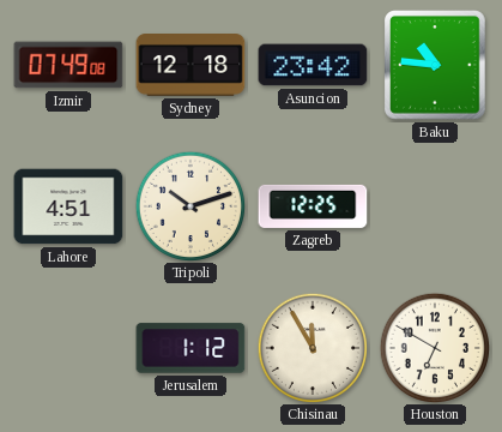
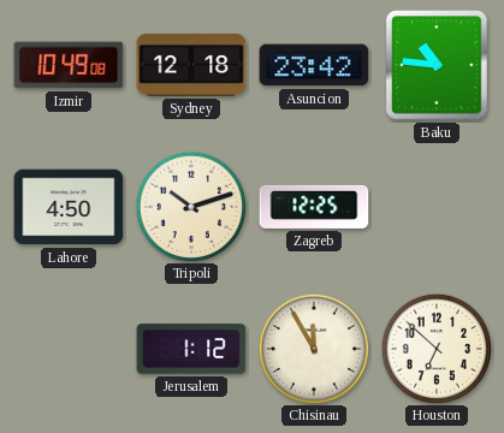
Izmir: 07:49 -> 10:49 (69, 65)
Lahore: 4:51 -> 4:50 (69, 207)
Houston: 6:50 -> 6:52 (435, 348)
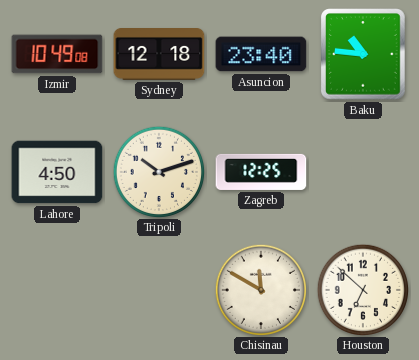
Asuncion: 23:42 -> 23:40 (261, 54)
Jerusalem: 1:12 -> none (191, 349)
Chisinau: 11:55 -> 11:50 (260, 289)
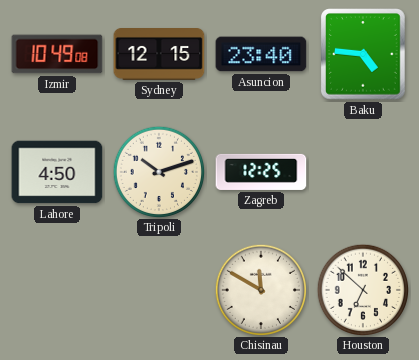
Sydney: 12:18 -> 12:15 (159, 55)
Baku: 10:46 -> 4:46 (364, 54)
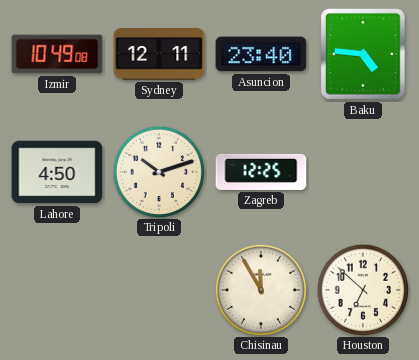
Sydney: 12:15 -> 12:11 (159, 55)
Chisinau: 11:50 -> 11:55 (260, 289)
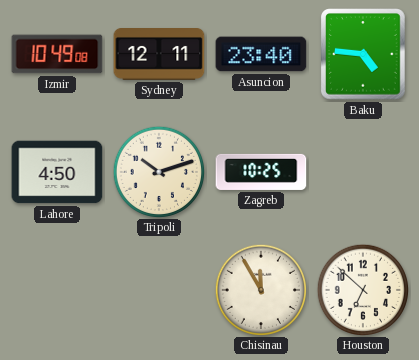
Zagreb: 12:25 -> 10:25 (261, 172)
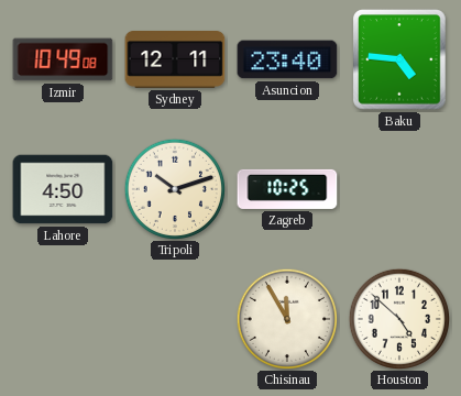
Houston: 6:52 -> 4:52 (398, 318)
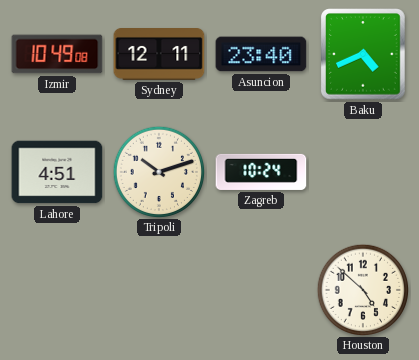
Baku: 4:46 -> 4:41 (364, 54)
Lahore: 4:50 -> 4:51 (57, 172)
Zagreb: 10:25 -> 10:24 (261, 172)
Chisinau: 11:55 -> none (286, 318)
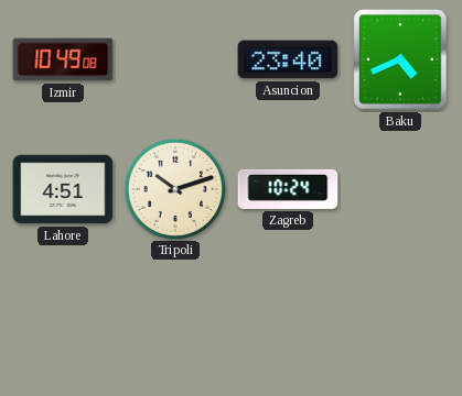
Sydney: 12:11 -> none (159, 55)
Houston: 4:52 -> none (362, 289)
